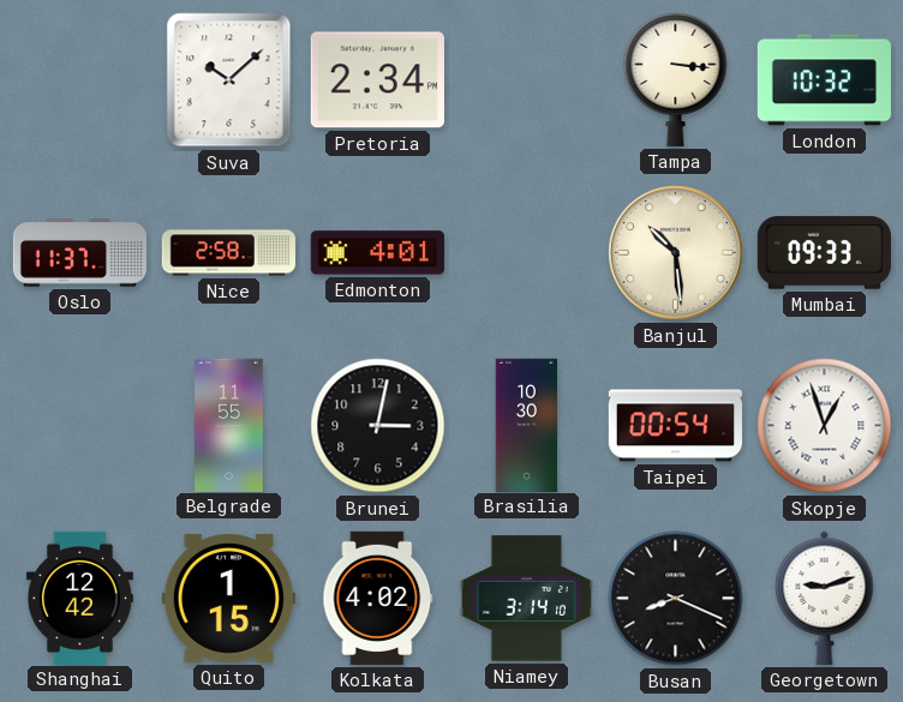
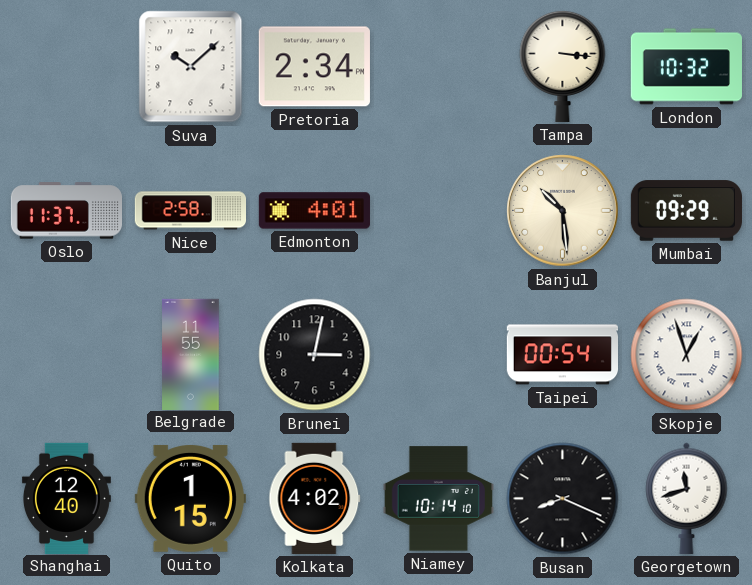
Mumbai: 09:33 -> 09:29 (686, 211)
Brasilia: 10:30 -> none (527, 425)
Shanghai: 12:42 -> 12:40 (66, 498)
Niamey: 3:14 -> 10:14 (438, 499)
Georgetown: 9:12 -> 11:42 (687, 498)
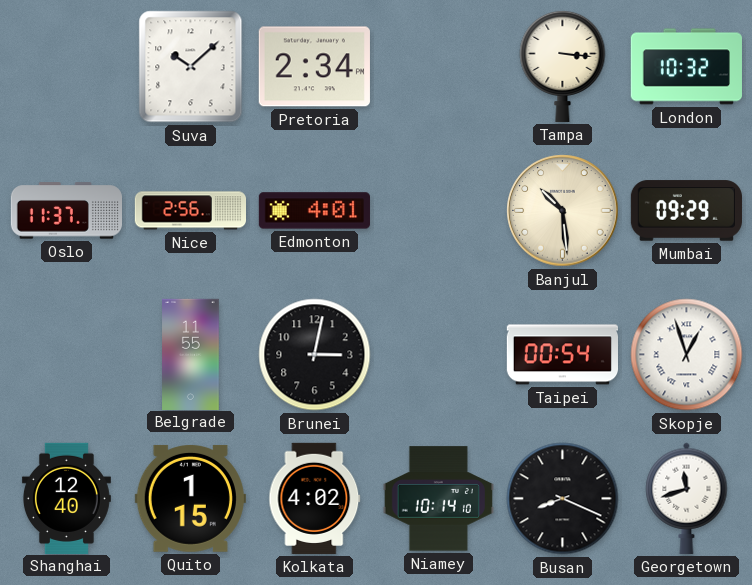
Nice: 2:58 -> 2:56 (190, 211)
